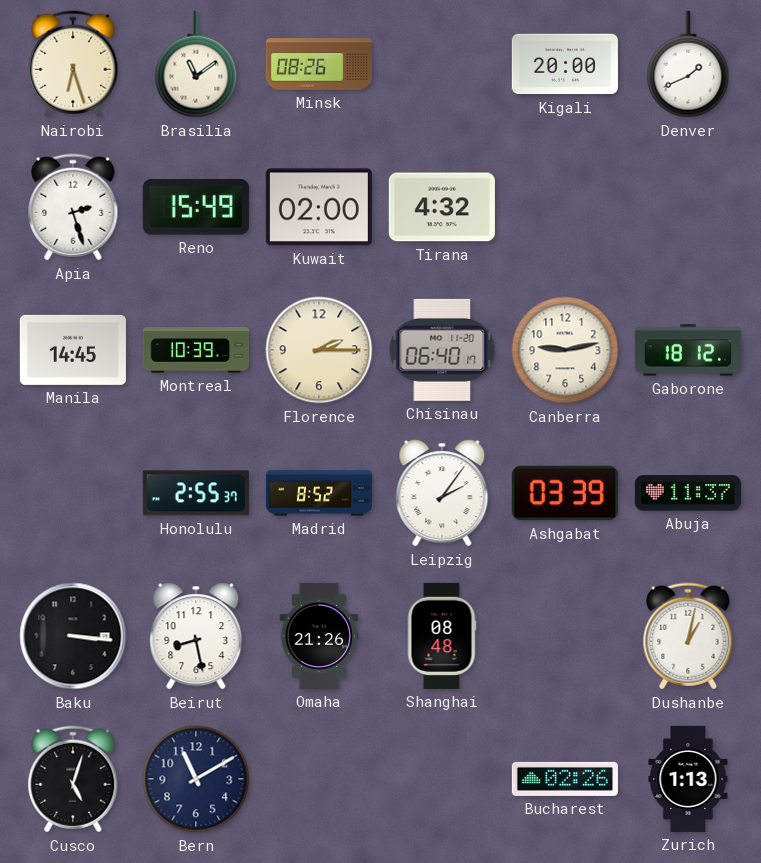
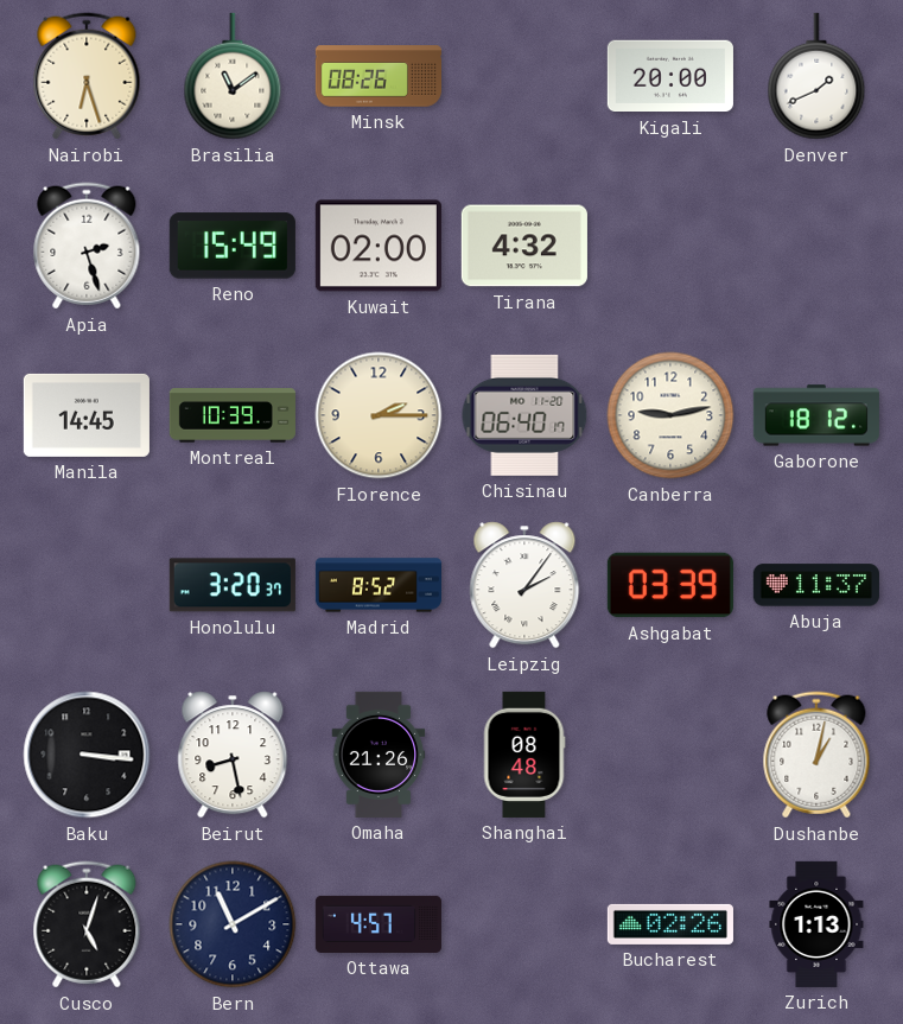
Honolulu: 2:55 -> 3:20 (233, 585)
Ottawa: none -> 4:57 (377, 924)
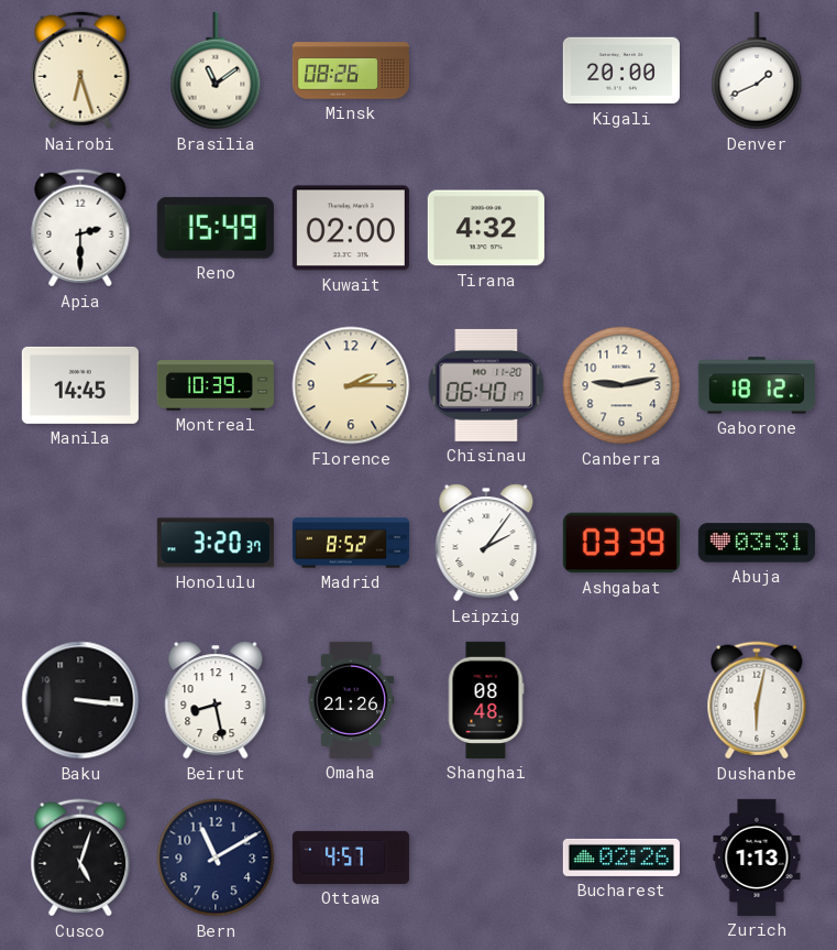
Apia: 2:27 -> 2:30 (80, 228)
Abuja: 11:37 -> 03:31 (757, 543)
Dushanbe: 1:02 -> 6:02 (757, 700)
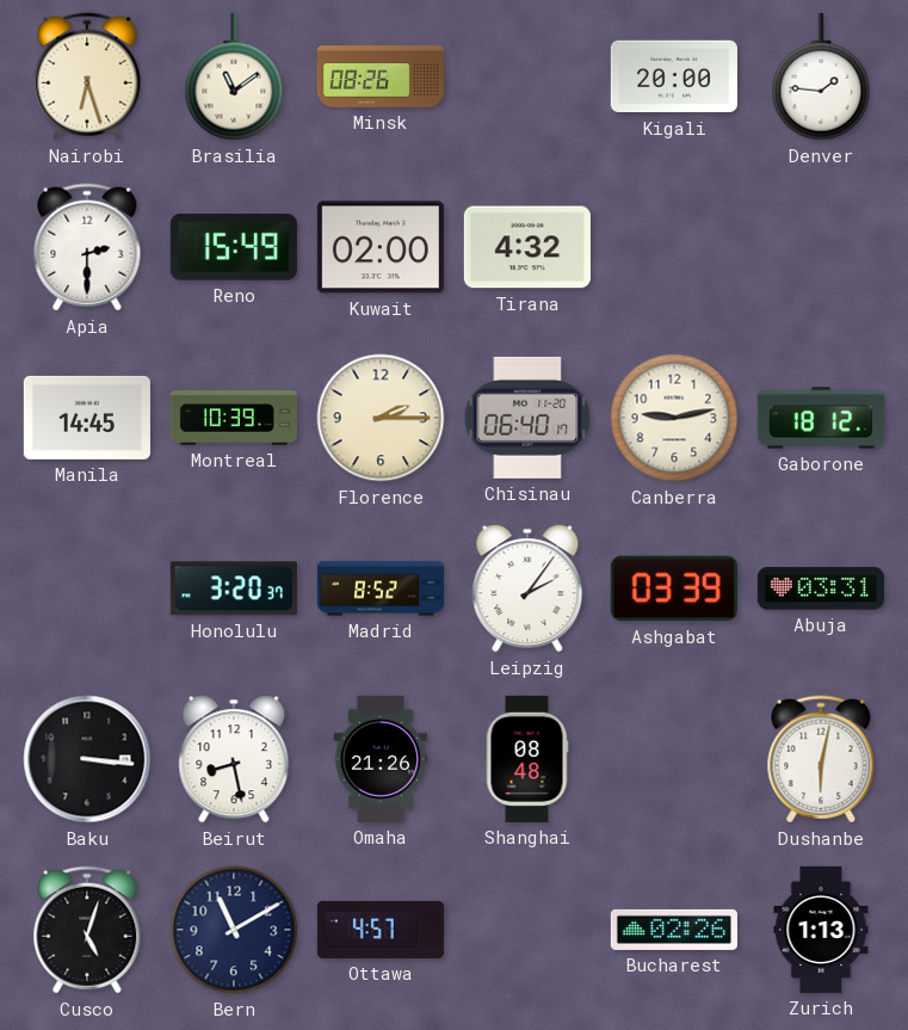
Denver: 1:41 -> 1:46 (821, 76)
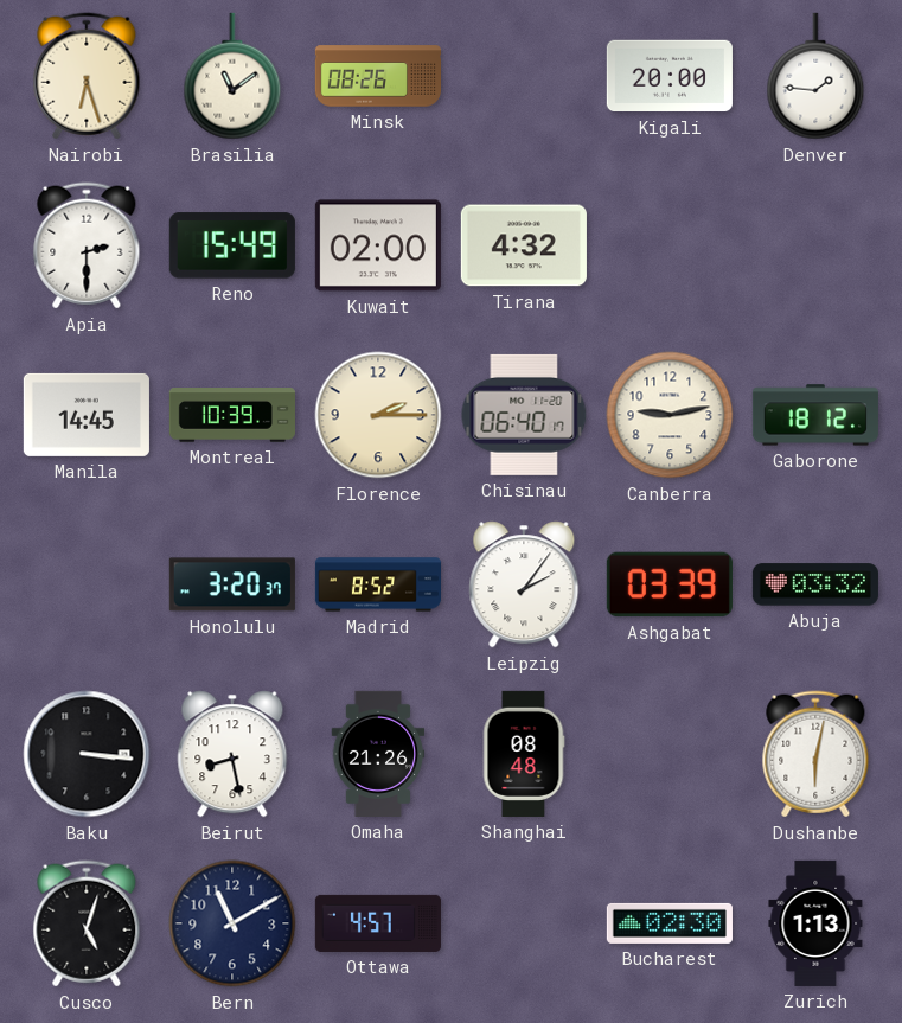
Abuja: 03:31 -> 03:32 (815, 584)
Bucharest: 02:26 -> 02:30 (670, 923)
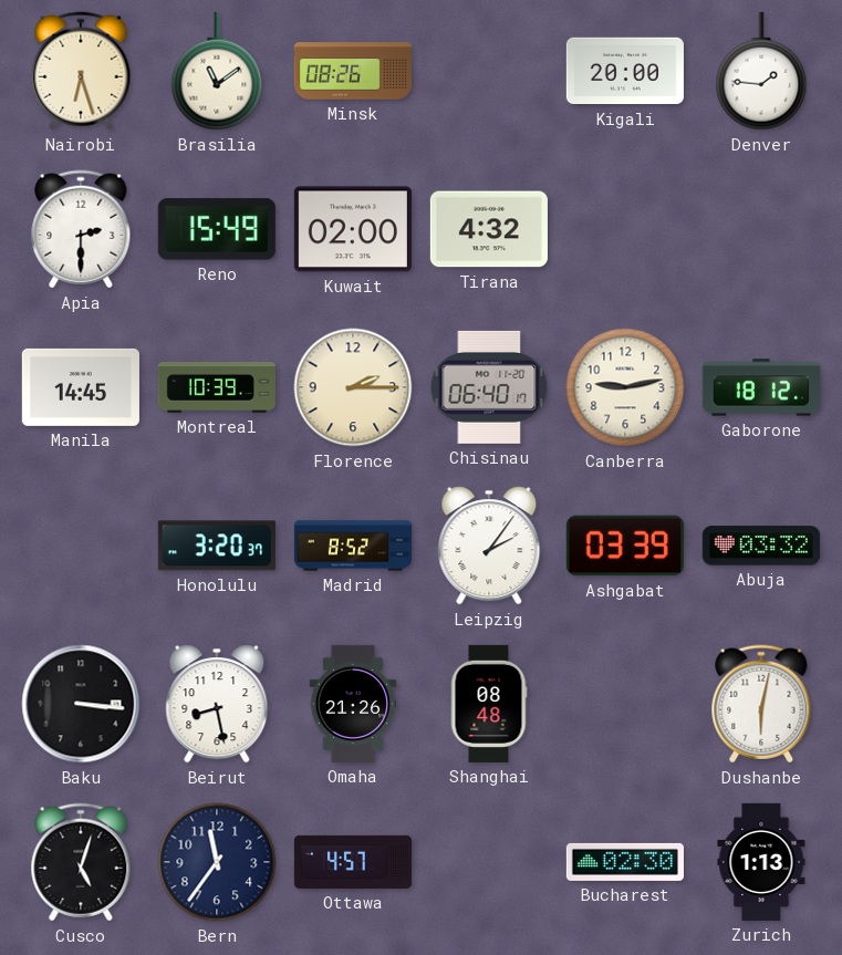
Bern: 11:10 -> 11:36 (217, 862)
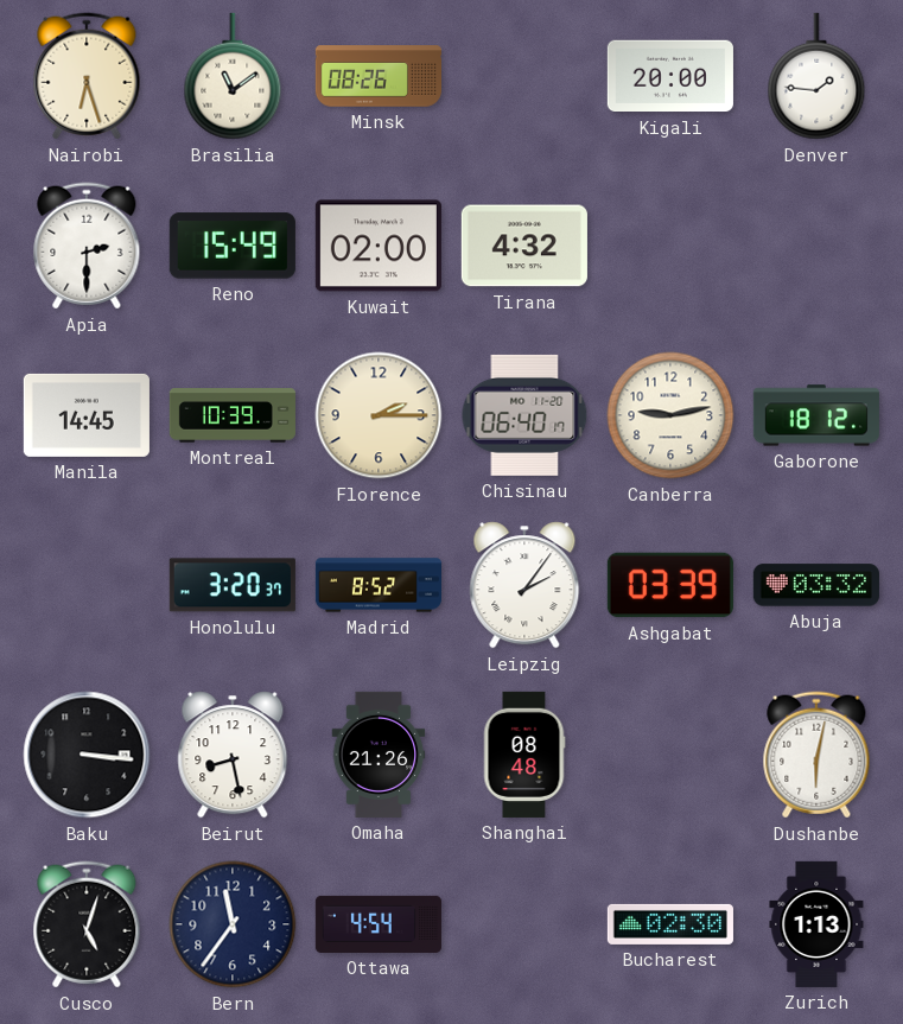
Ottawa: 4:57 -> 4:54 (377, 924)
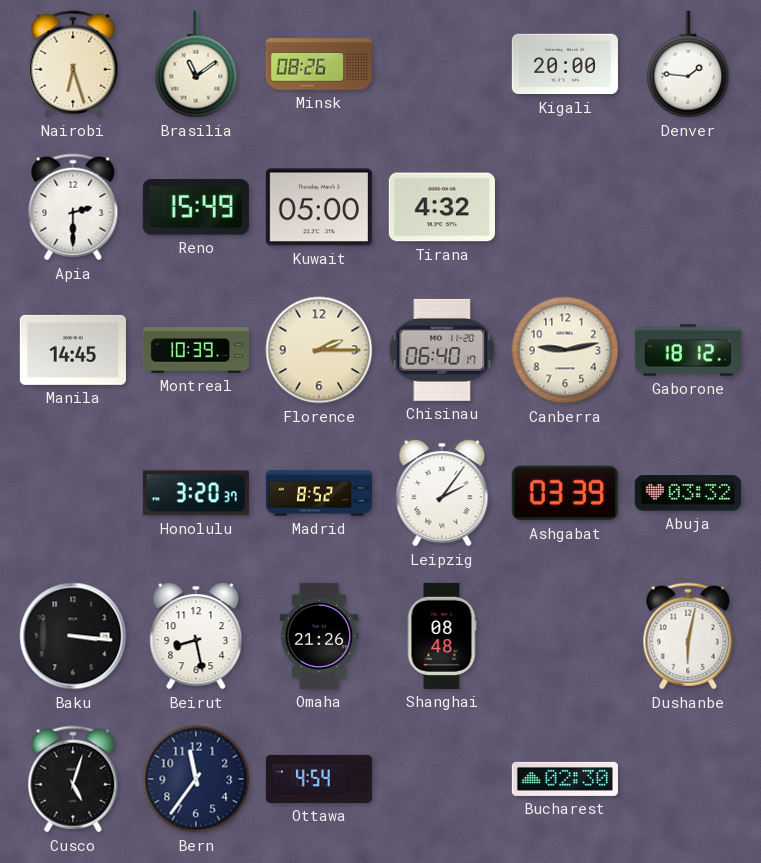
Kuwait: 02:00 -> 05:00 (319, 207)
Zurich: 1:13 -> none (816, 924)
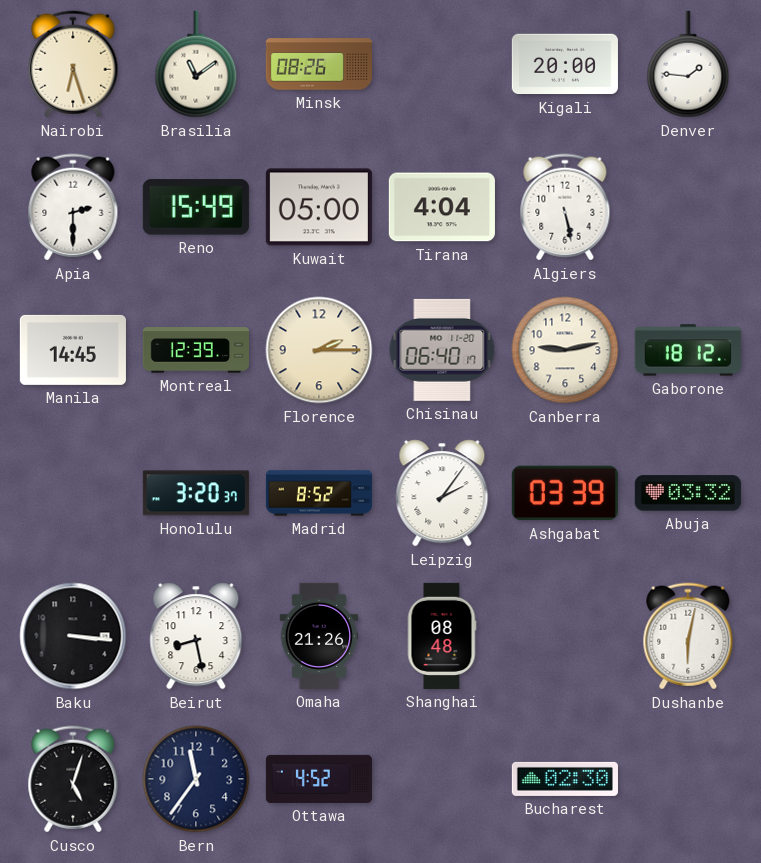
Tirana: 4:32 -> 4:04 (442, 207)
Algiers: none -> 5:28 (565, 207)
Montreal: 10:39 -> 12:39 (196, 350)
Ottawa: 4:54 -> 4:52 (318, 779)
